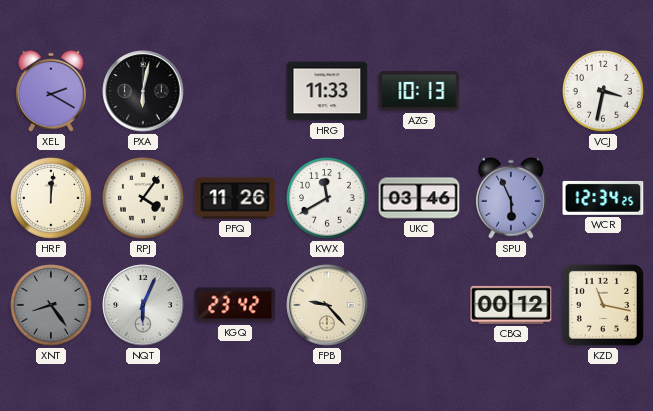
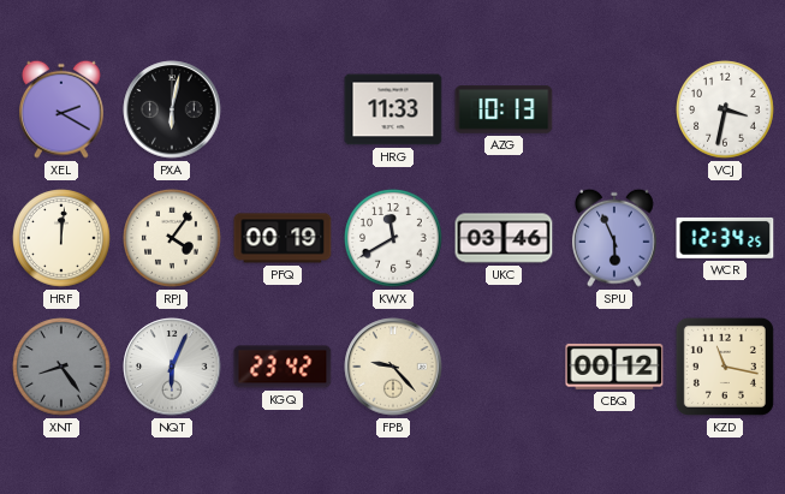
PFQ: 11:26 -> 00:19 (283, 238)
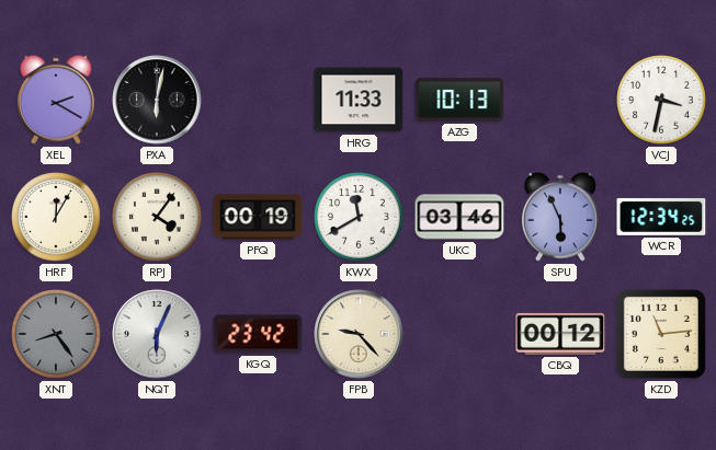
HRF: 12:01 -> 12:05 (56, 217)
KZD: 11:17 -> 11:14 (661, 334)
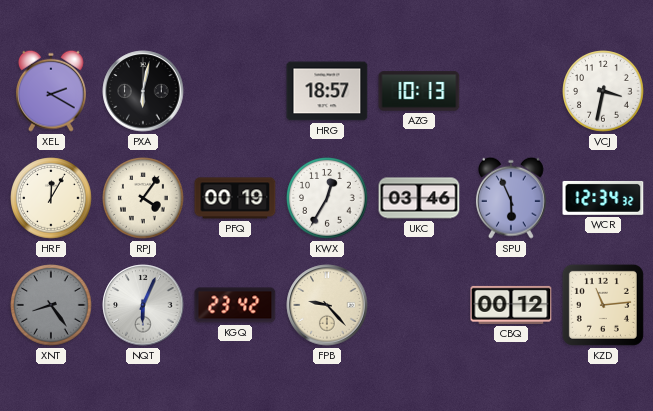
HRG: 11:33 -> 18:57 (327, 91)
KWX: 11:40 -> 12:35 (327, 198)
WCR: 12:34:25 -> 12:34:32 (603, 198)
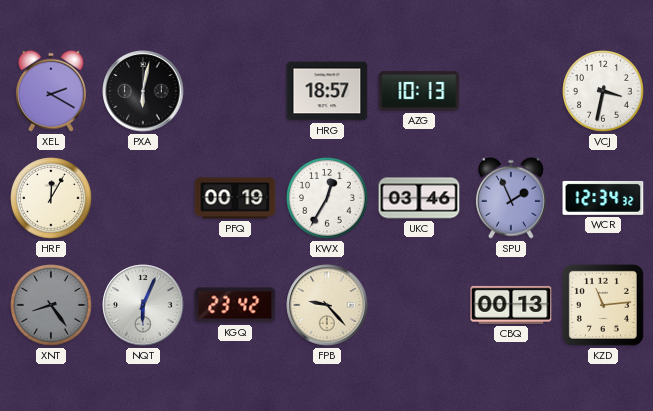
RPJ: 4:06 -> none (143, 198)
SPU: 5:56 -> 1:56 (511, 198)
CBQ: 00:12 -> 00:13 (511, 305)
